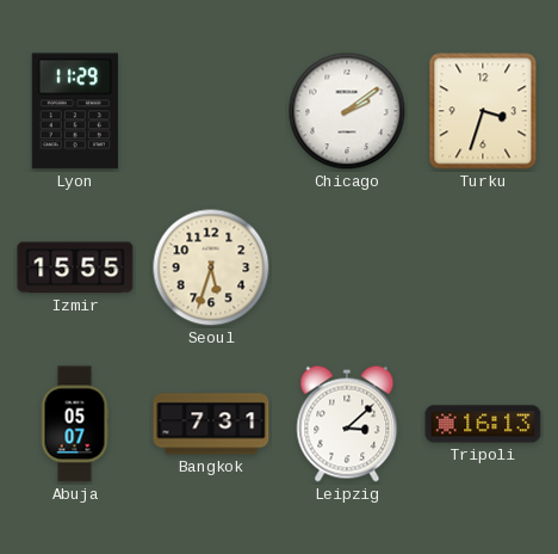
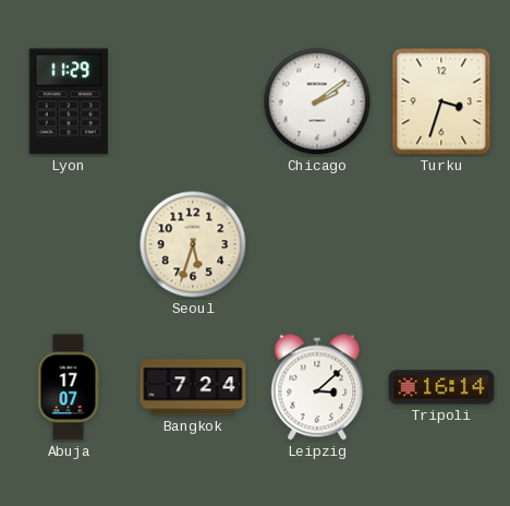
Izmir: 15:55 -> none (75, 267)
Abuja: 05:07 -> 17:07 (69, 387)
Bangkok: 7:31 -> 7:24 (193, 387)
Tripoli: 16:13 -> 16:14 (441, 387)
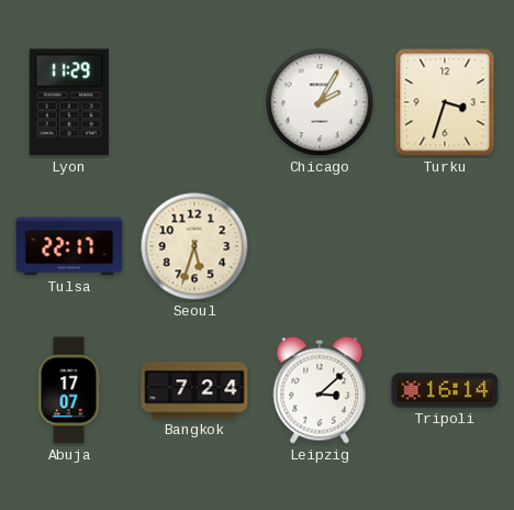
Chicago: 2:09 -> 2:05 (320, 102)
Tulsa: none -> 22:17 (69, 246)
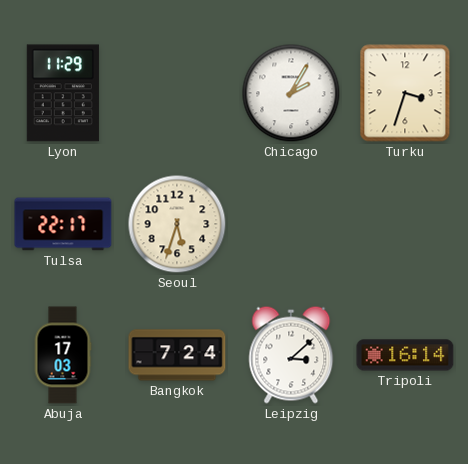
Abuja: 17:07 -> 17:03 (63, 355)
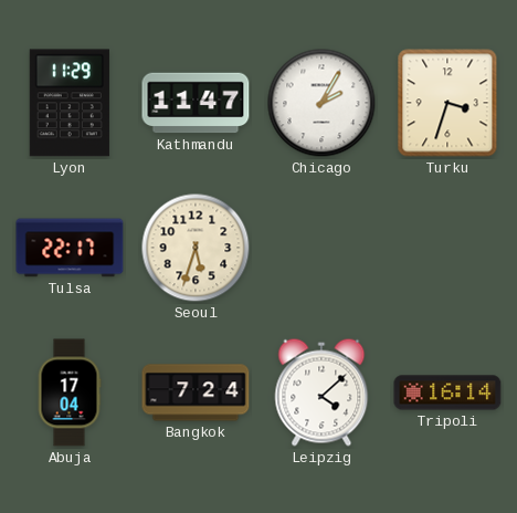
Kathmandu: none -> 11:47 (196, 103)
Abuja: 17:03 -> 17:04 (70, 392)
Leipzig: 3:08 -> 4:08 (321, 392)
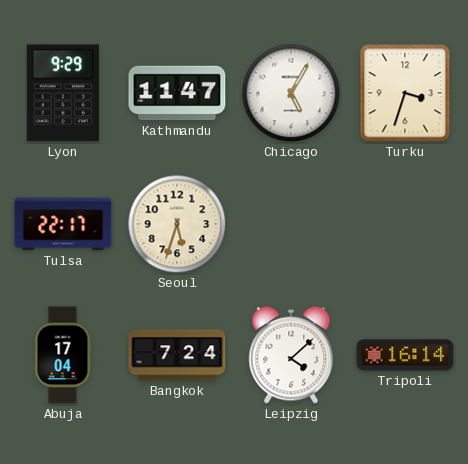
Lyon: 11:29 -> 9:29 (63, 93)
Chicago: 2:05 -> 5:05 (291, 93)
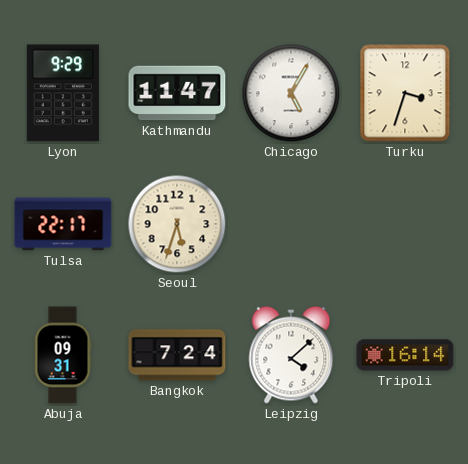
Abuja: 17:04 -> 09:31 (63, 355)
